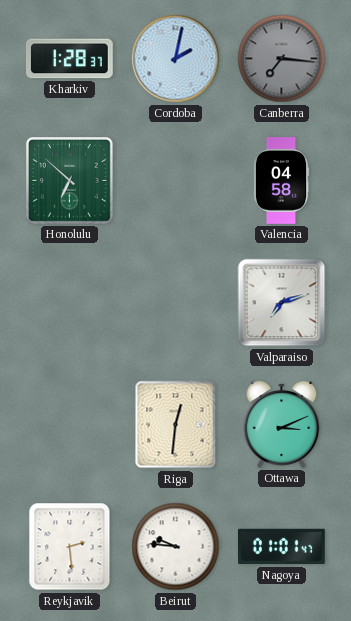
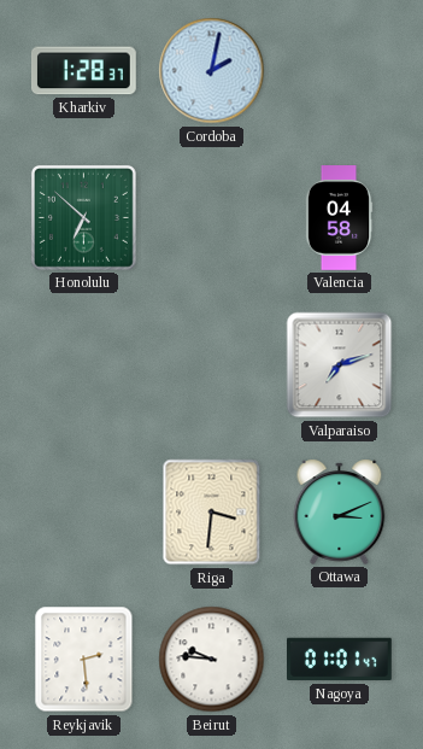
Canberra: 7:16 -> none (282, 59)
Riga: 12:31 -> 3:31 (212, 513)
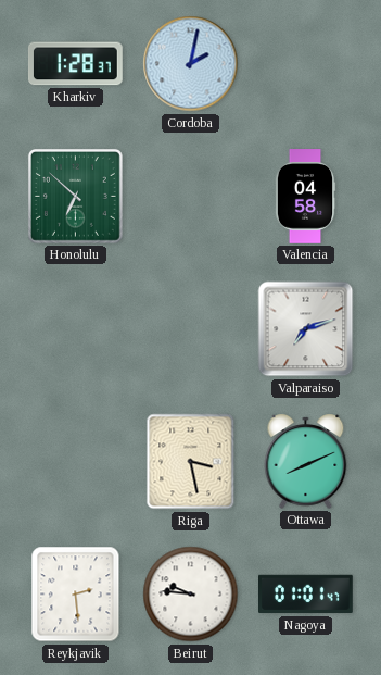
Riga: 3:31 -> 3:28 (191, 462)
Ottawa: 3:11 -> 8:11 (306, 461)
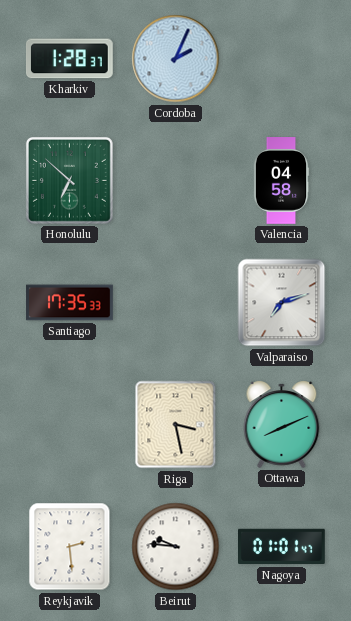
Cordoba: 2:02 -> 2:04 (176, 59)
Santiago: none -> 17:35 (70, 303)
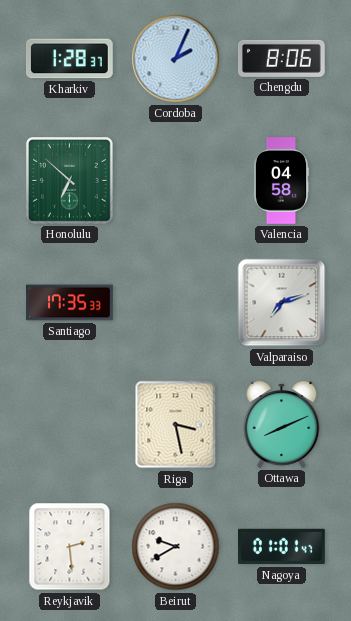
Chengdu: none -> 8:06 (281, 58)
Beirut: 9:46 -> 9:40 (176, 547)
